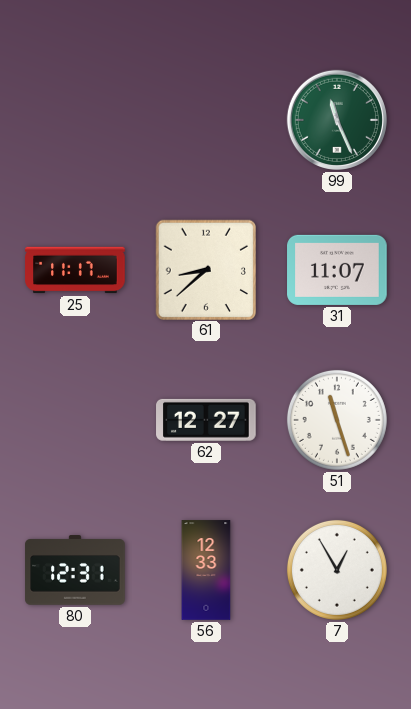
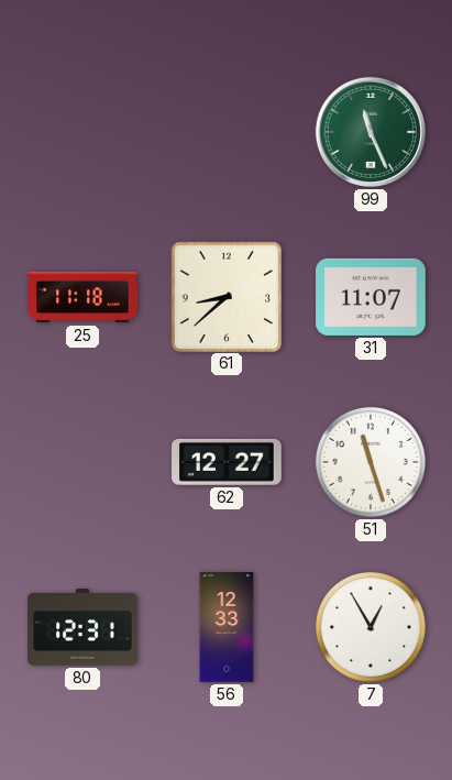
25: 11:17 -> 11:18 (82, 297)
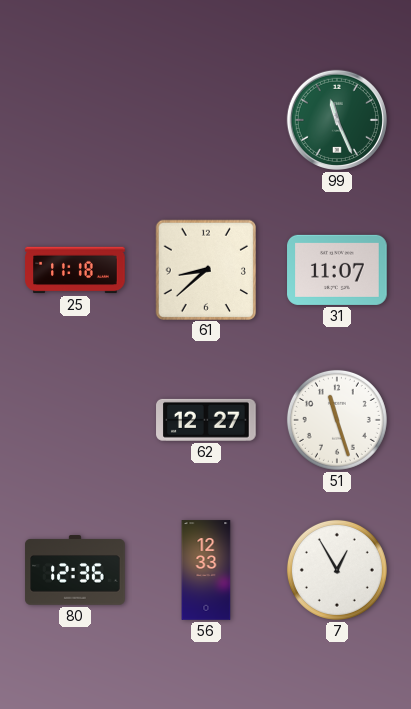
80: 12:31 -> 12:36 (75, 570)
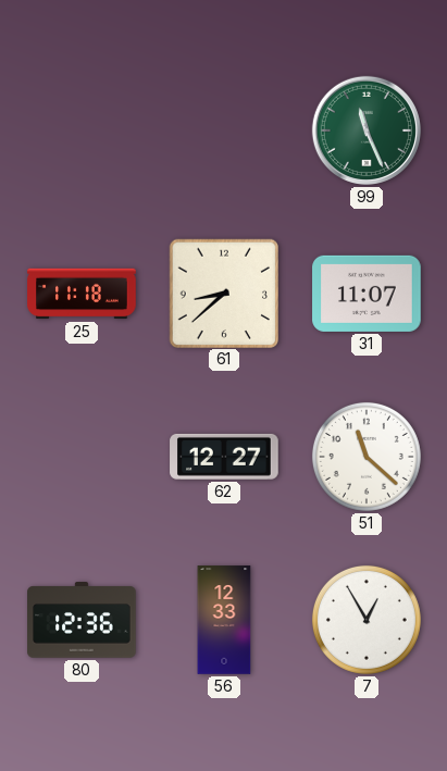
51: 11:27 -> 11:22 (367, 457)
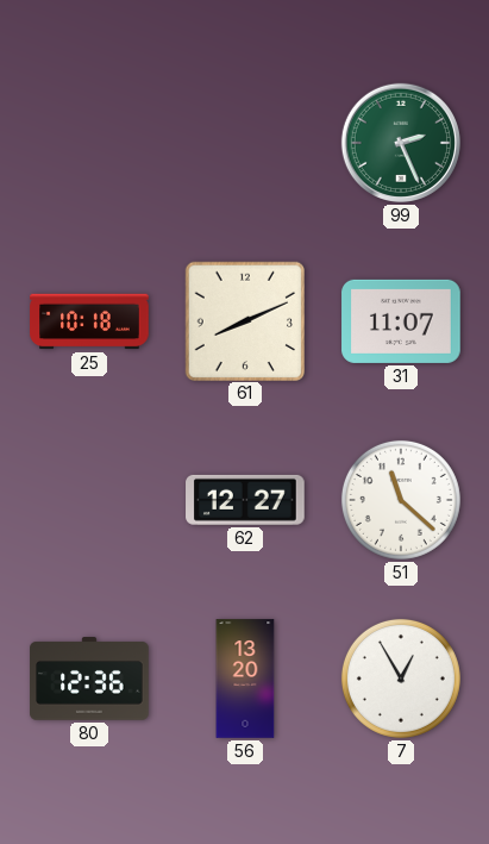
99: 11:26 -> 2:26 (401, 143)
25: 11:18 -> 10:18 (89, 321)
61: 8:38 -> 8:11 (244, 320)
56: 12:33 -> 13:20 (245, 679)
